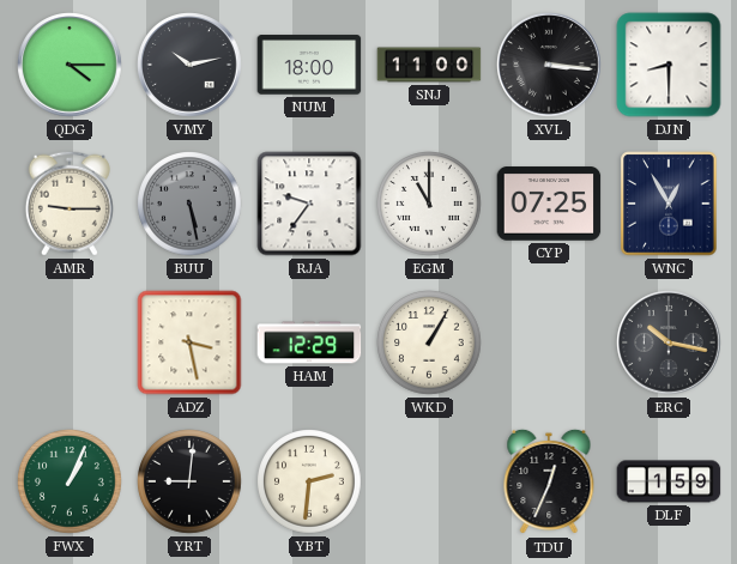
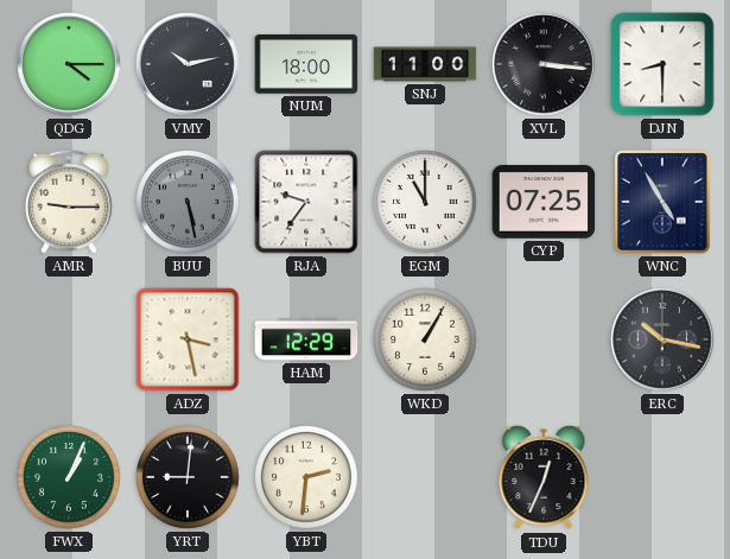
WNC: 12:55 -> 4:55 (662, 202)
DLF: 1:59 -> none (669, 481)
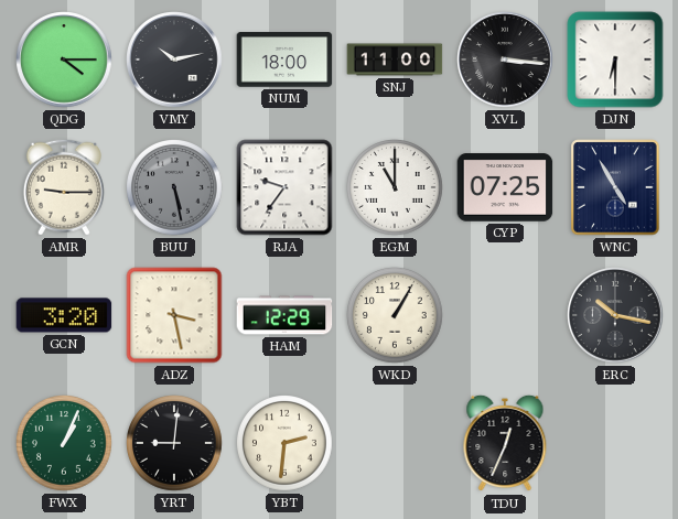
DJN: 8:30 -> 6:30 (615, 60)
GCN: none -> 3:20 (64, 315)
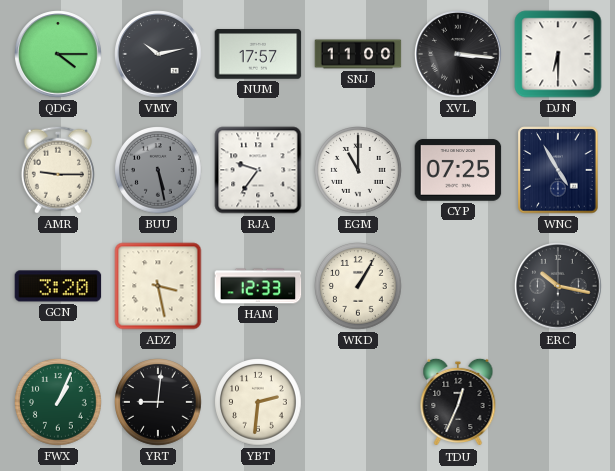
NUM: 18:00 -> 17:57 (258, 54)
HAM: 12:29 -> 12:33 (258, 286)
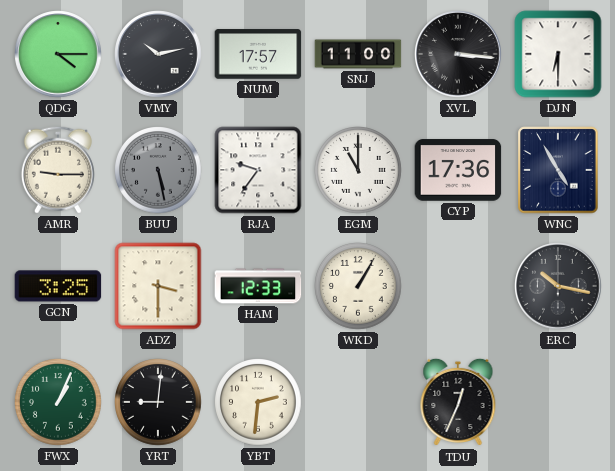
CYP: 07:25 -> 17:36 (458, 170)
GCN: 3:20 -> 3:25 (58, 286)
ADZ: 3:28 -> 3:30 (158, 286)
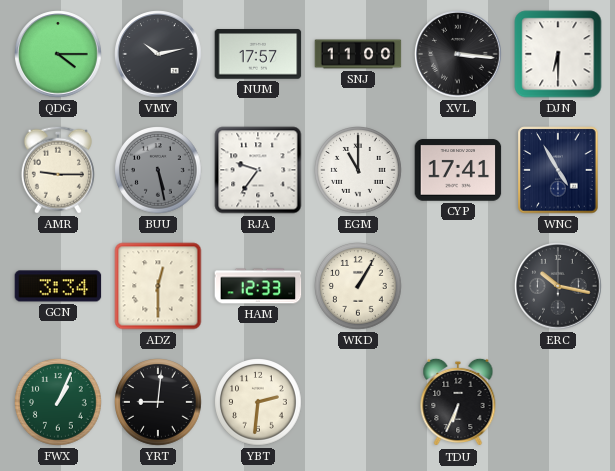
CYP: 17:36 -> 17:41 (458, 170)
GCN: 3:25 -> 3:34 (58, 286)
ADZ: 3:30 -> 12:30 (158, 286)
TDU: 12:34 -> 6:34 (458, 402)
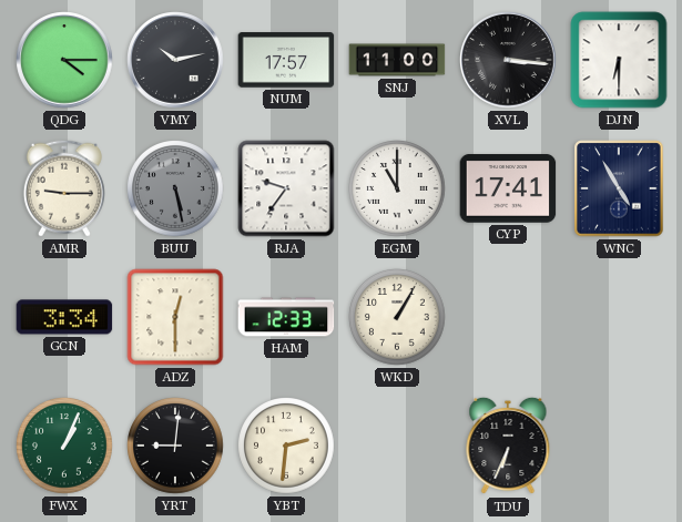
ERC: 10:17 -> none (558, 286)
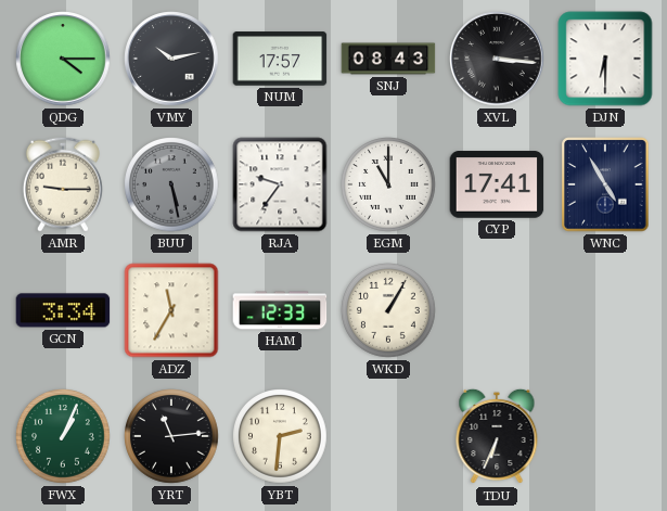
SNJ: 11:00 -> 08:43 (388, 59)
ADZ: 12:30 -> 11:35 (171, 310)
YRT: 9:01 -> 11:14 (172, 437)
